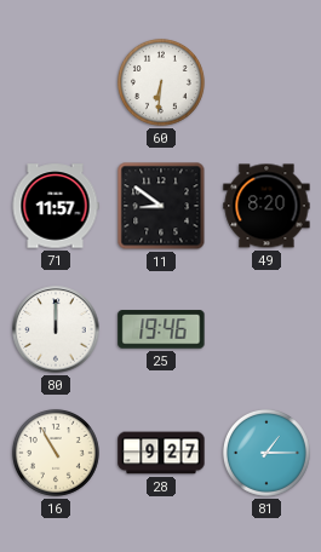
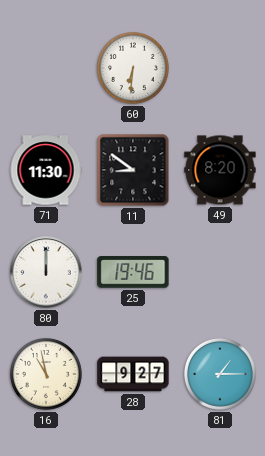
71: 11:57 -> 11:30 (46, 170)
16: 10:55 -> 10:58 (46, 374)
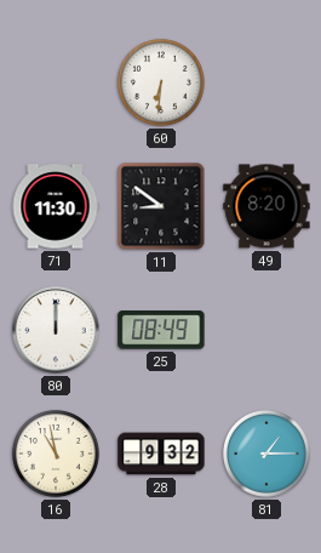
25: 19:46 -> 08:49 (161, 330)
28: 9:27 -> 9:32 (161, 454)
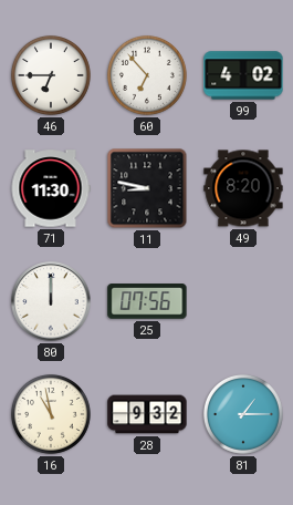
46: none -> 6:45 (51, 75)
60: 6:31 -> 6:53 (147, 75)
99: none -> 4:02 (243, 75)
11: 8:51 -> 8:47 (147, 188)
25: 08:49 -> 07:56 (147, 301)
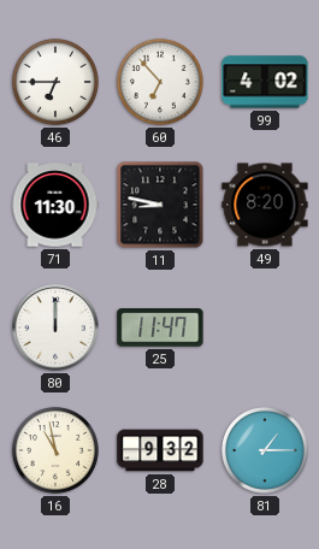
25: 07:56 -> 11:47 (160, 327)
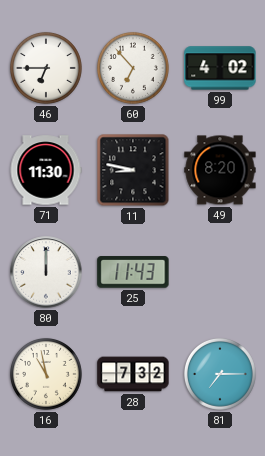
25: 11:47 -> 11:43 (133, 272)
28: 9:32 -> 7:32 (133, 374)
81: 1:15 -> 7:15 (220, 374)
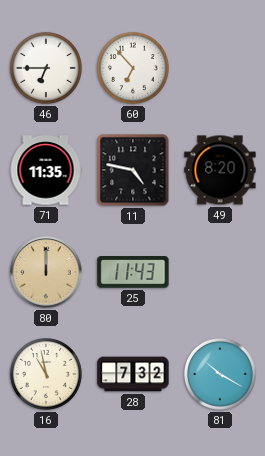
99: 4:02 -> none (220, 68)
71: 11:30 -> 11:35 (46, 170)
11: 8:47 -> 4:47 (133, 170)
80 dial: white -> champagne (46, 272)
81: 7:15 -> 10:20 (220, 374)
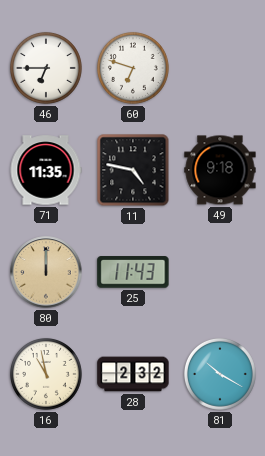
60: 6:53 -> 6:48 (133, 68)
49: 8:20 -> 9:18 (220, 170)
28: 7:32 -> 2:32 (133, 374)
